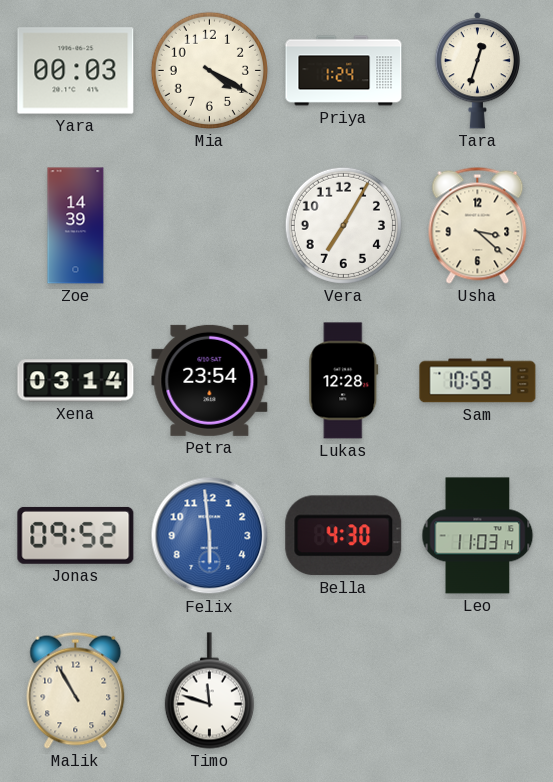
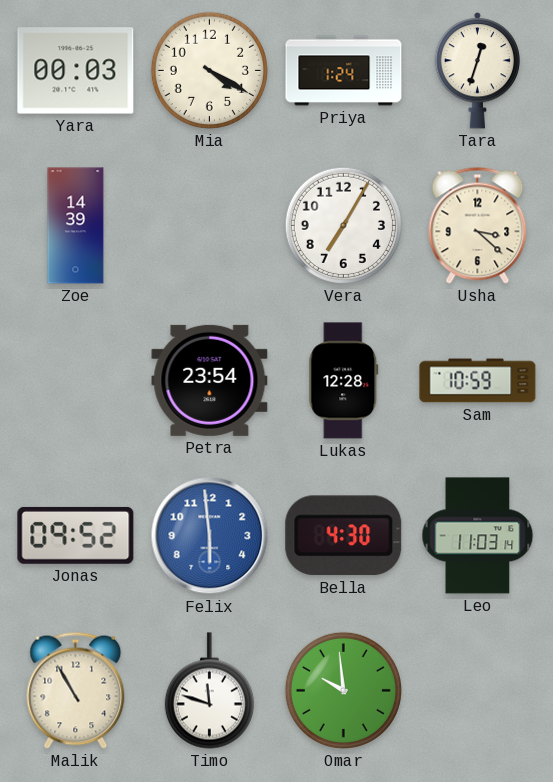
Xena: 03:14 -> none (76, 381)
Omar: none -> 9:59 (343, 690)
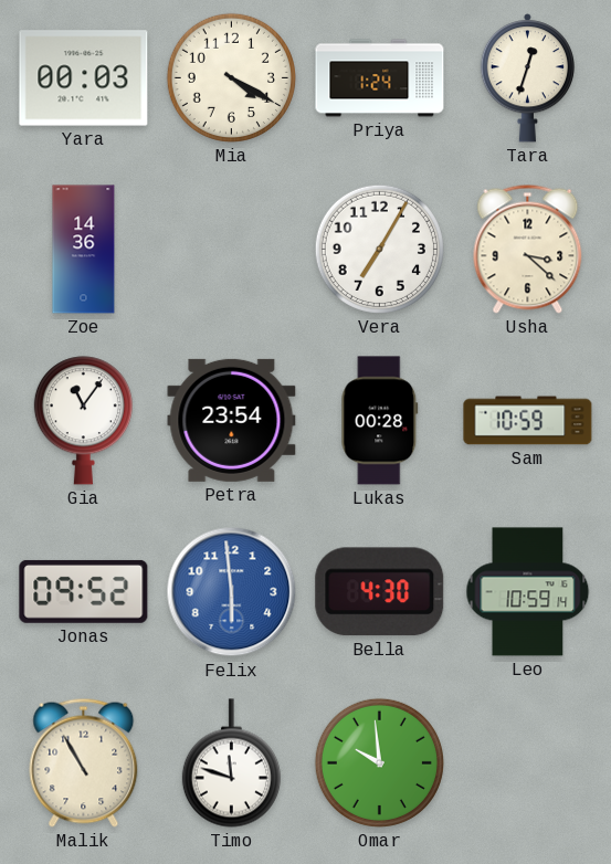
Zoe: 14:39 -> 14:36 (84, 250)
Gia: none -> 11:06 (83, 421)
Lukas: 12:28 -> 00:28 (380, 421)
Leo: 11:03 -> 10:59 (528, 592)
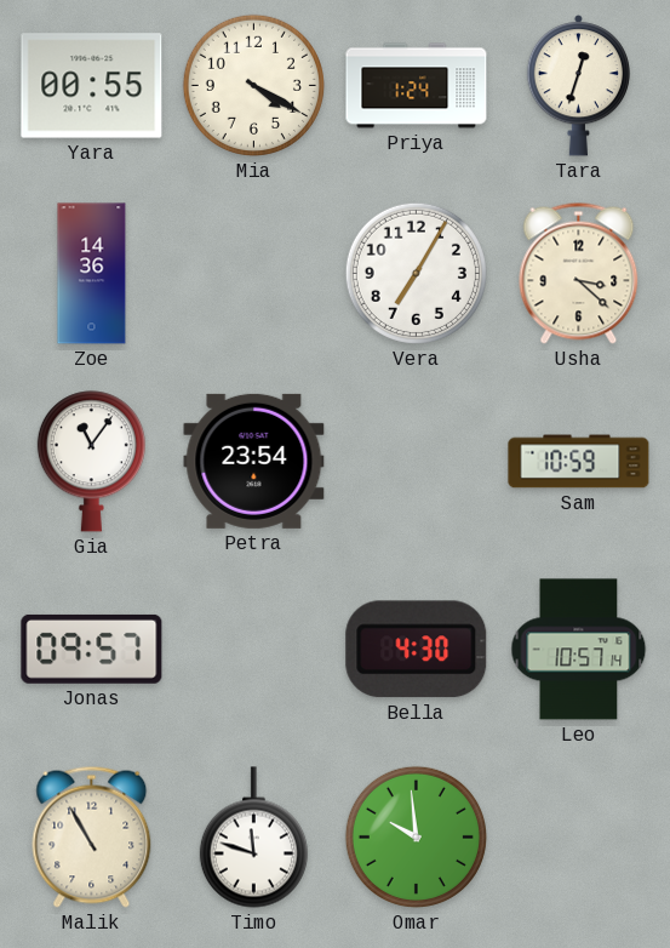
Yara: 00:03 -> 00:55 (92, 86)
Lukas: 00:28 -> none (380, 421)
Jonas: 09:52 -> 09:57 (92, 649)
Felix: 5:59 -> none (232, 592)
Leo: 10:59 -> 10:57 (579, 650)
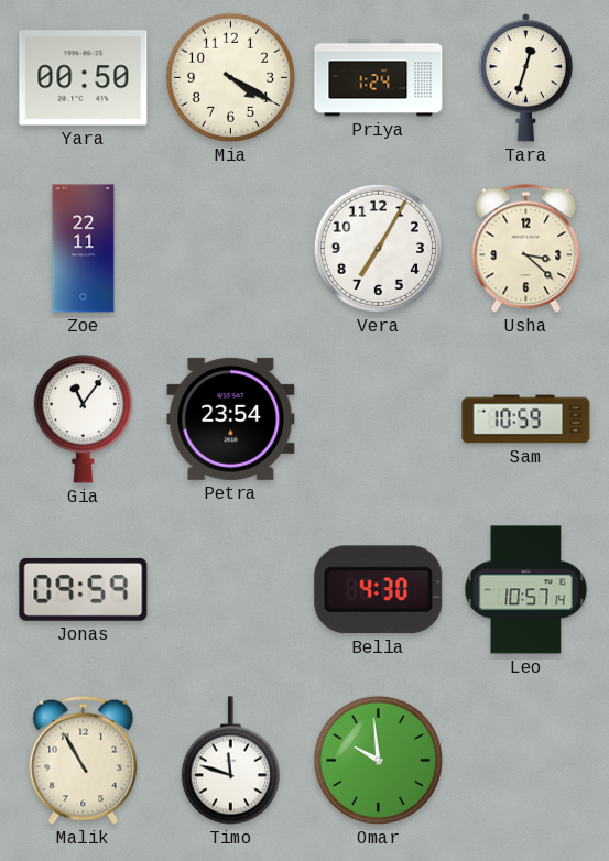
Yara: 00:55 -> 00:50 (84, 78)
Zoe: 14:36 -> 22:11 (84, 249)
Jonas: 09:57 -> 09:59 (84, 589)
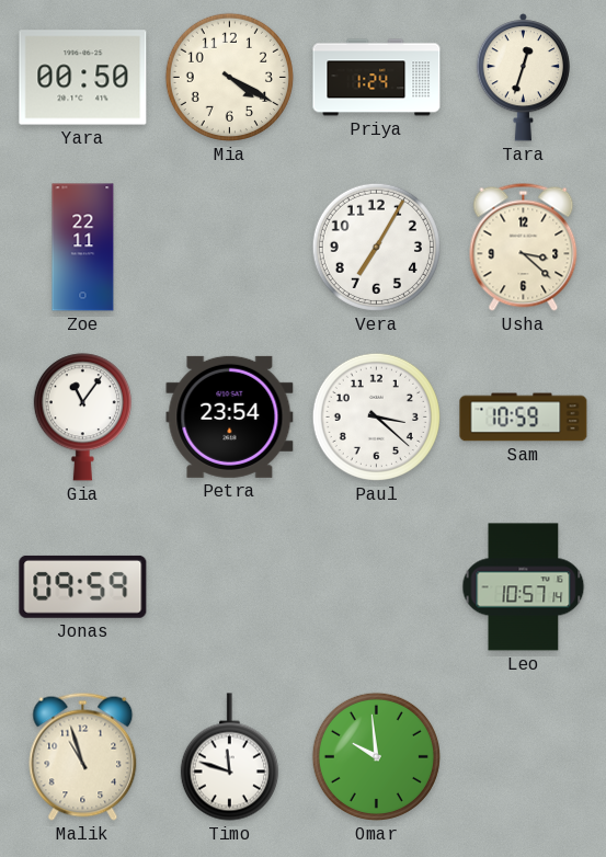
Paul: none -> 3:22 (376, 416)
Bella: 4:30 -> none (379, 590)
Malik: 10:55 -> 10:57 (83, 756)
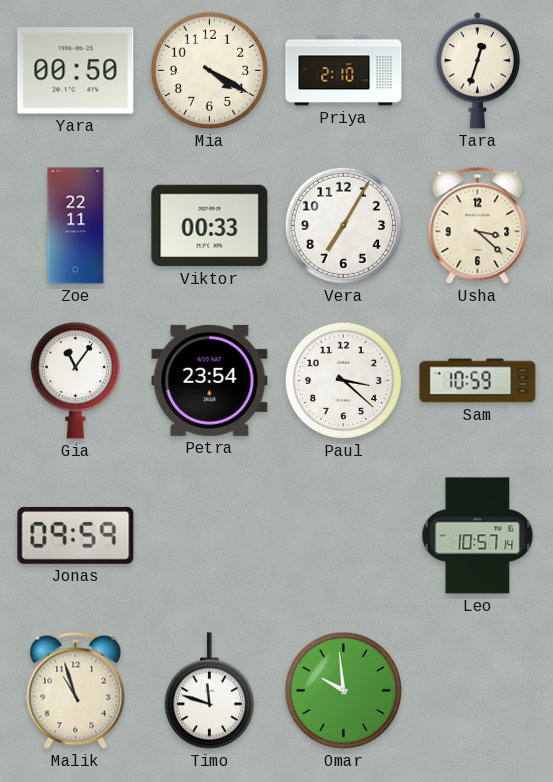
Priya: 1:24 -> 2:10 (344, 71)
Viktor: none -> 00:33 (210, 226)
